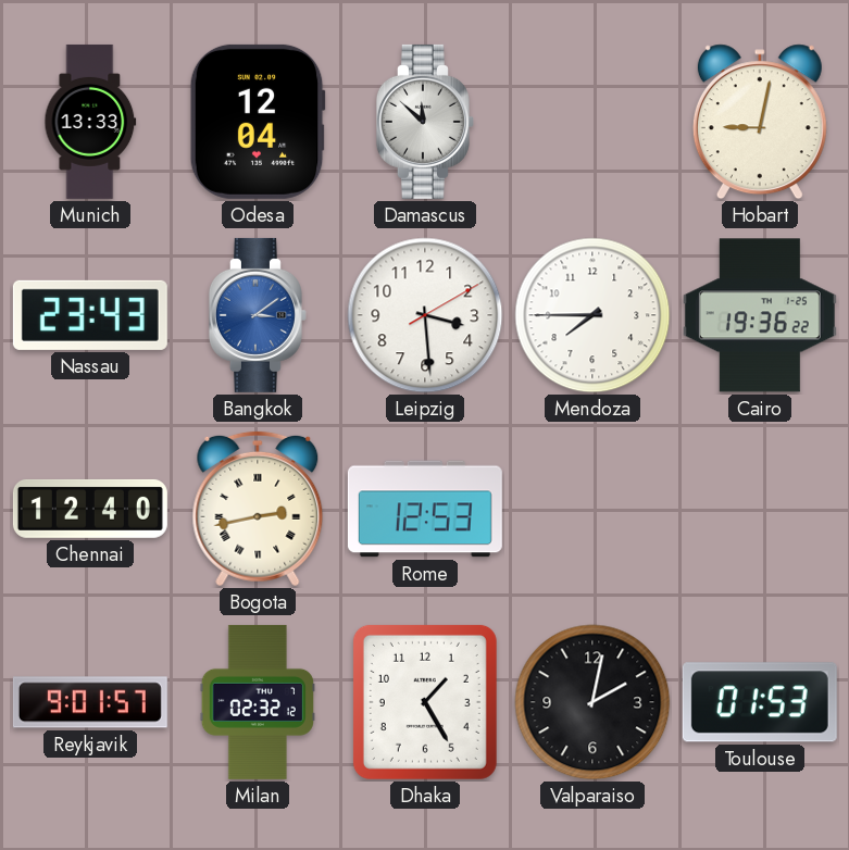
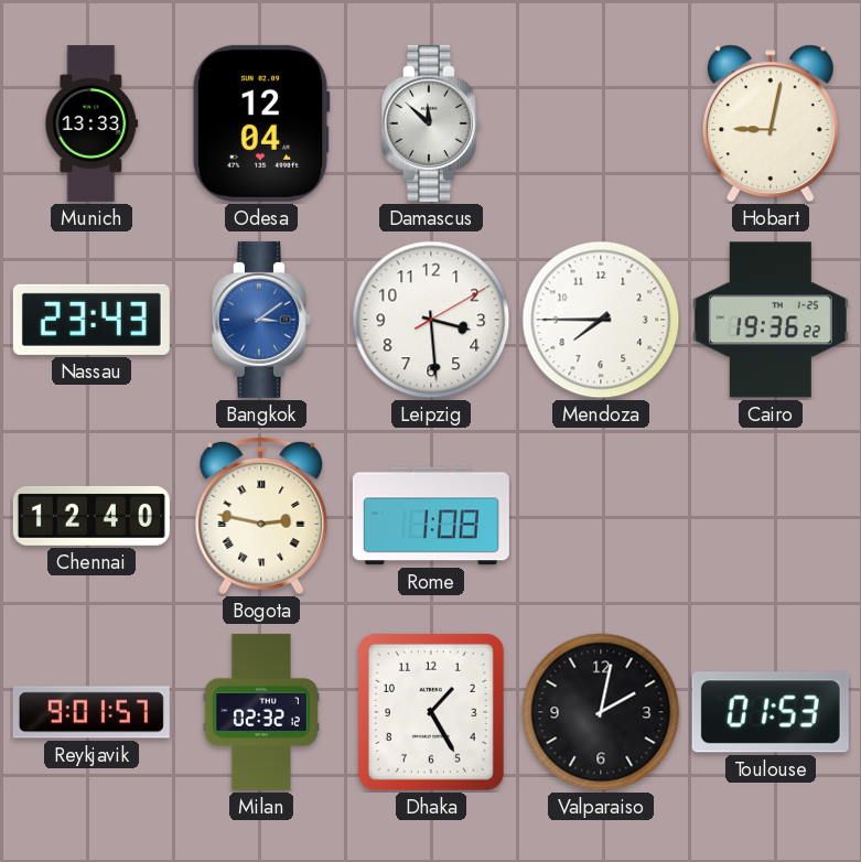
Bogota: 2:43 -> 2:47 (261, 516)
Rome: 12:53 -> 1:08 (431, 516)
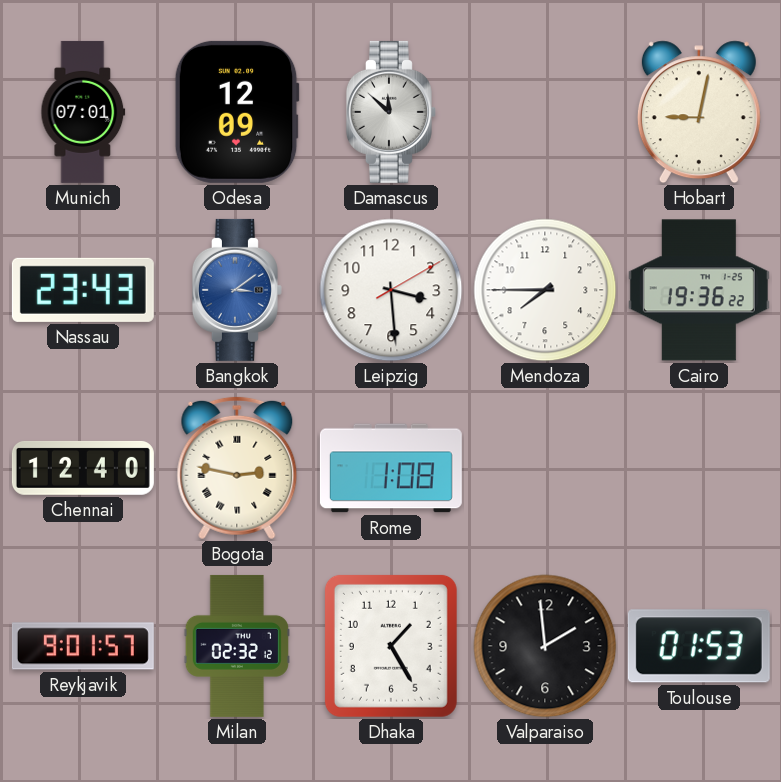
Munich: 13:33 -> 07:01 (83, 112)
Odesa: 12:04 -> 12:09 (237, 112)
Valparaiso: 2:02 -> 1:59 (545, 646)
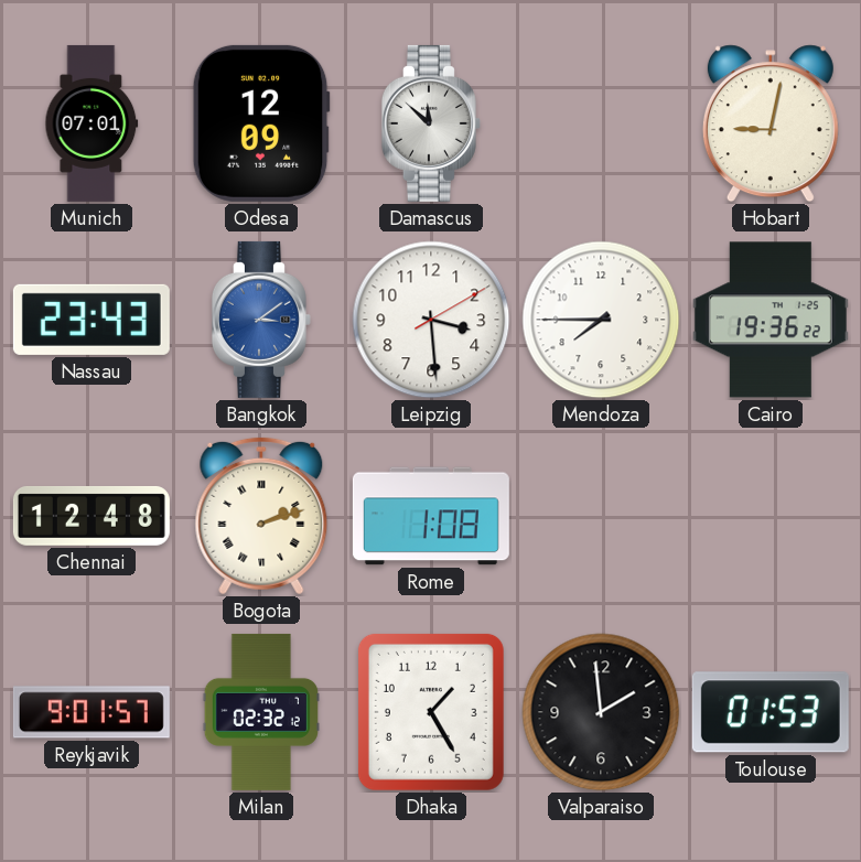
Chennai: 12:40 -> 12:48 (92, 516)
Bogota: 2:47 -> 2:12 (261, 516)
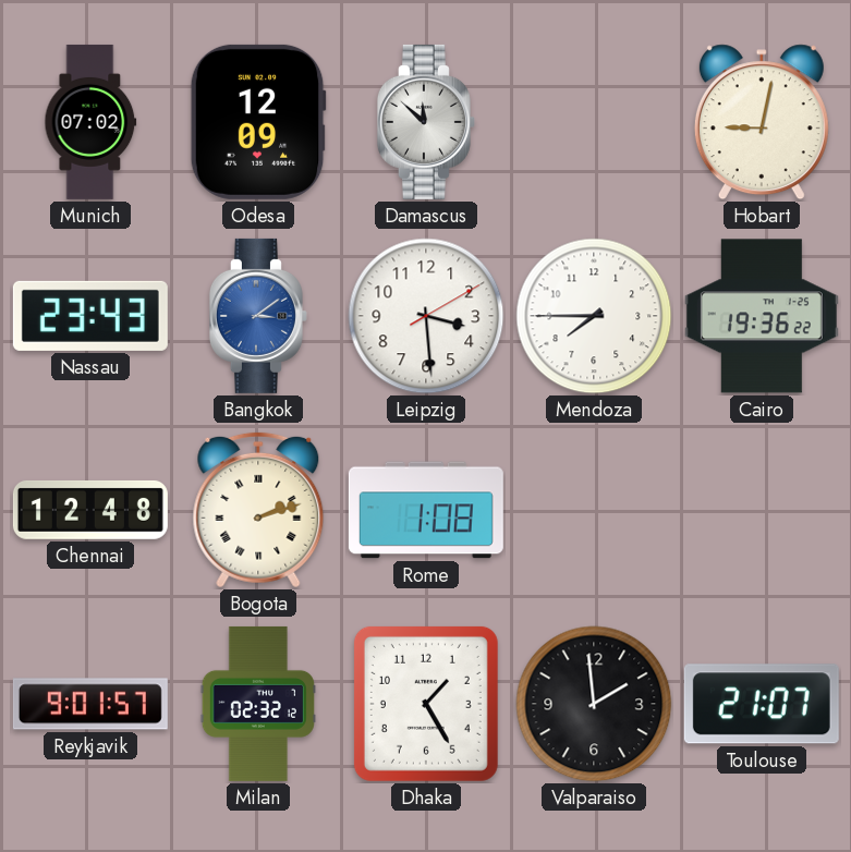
Munich: 07:01 -> 07:02 (90, 122)
Toulouse: 01:53 -> 21:07 (762, 704)
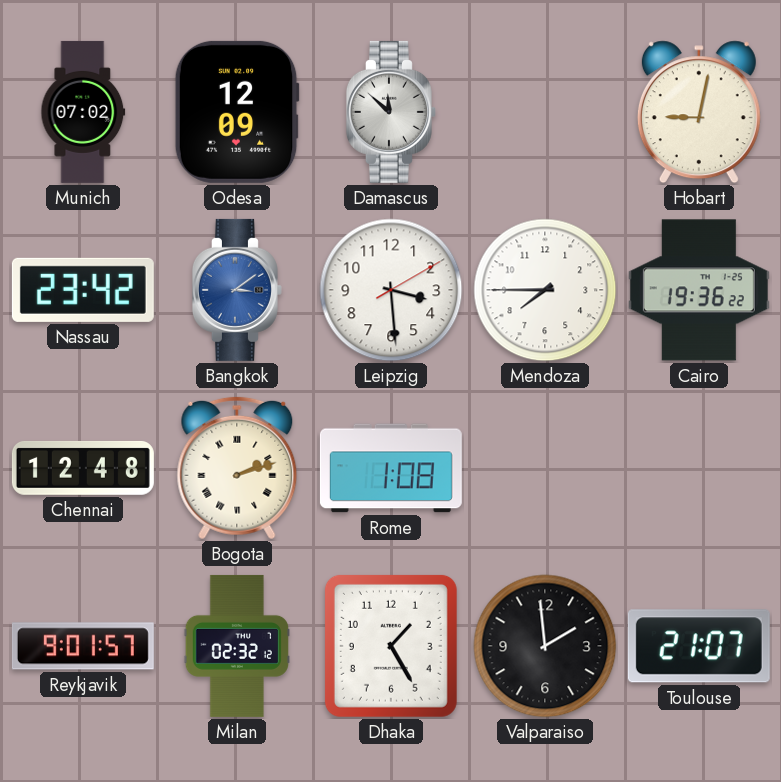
Nassau: 23:43 -> 23:42 (83, 290)
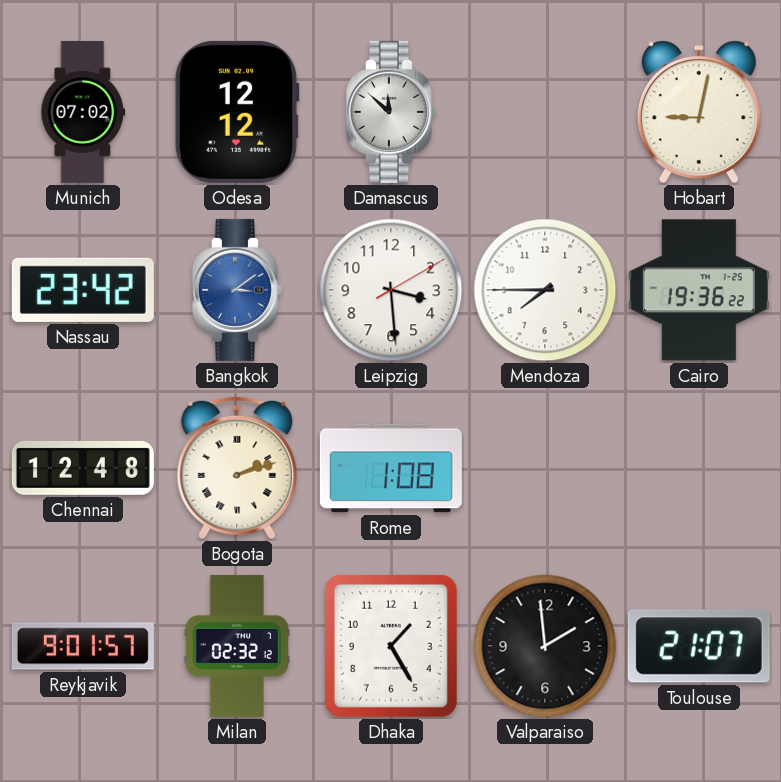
Odesa: 12:09 -> 12:12 (237, 112)
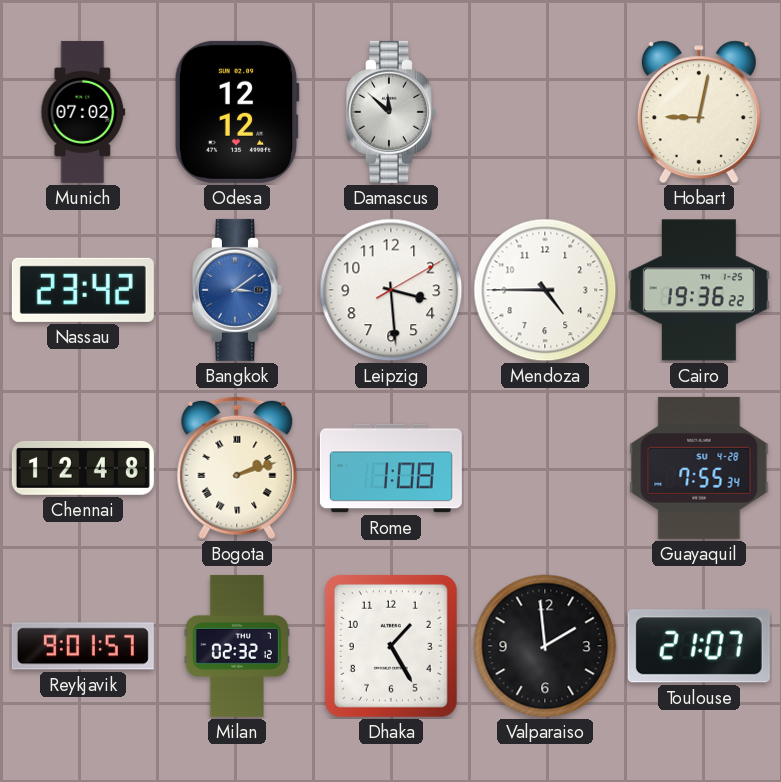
Mendoza: 7:45 -> 4:45 (545, 290)
Guayaquil: none -> 7:55 (699, 468)
